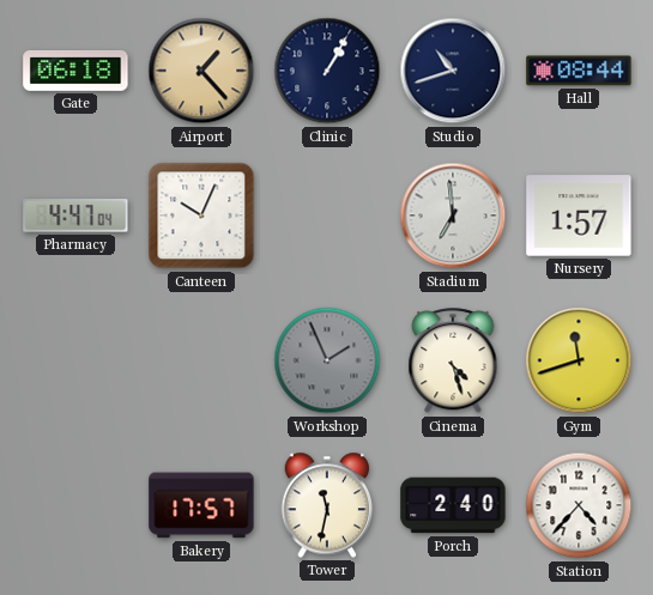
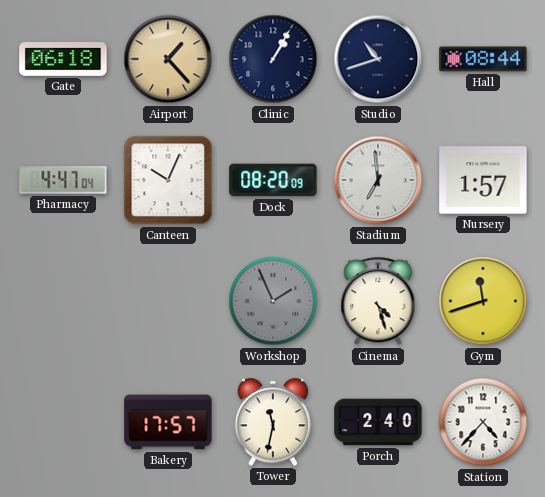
Dock: none -> 08:20 (273, 180)
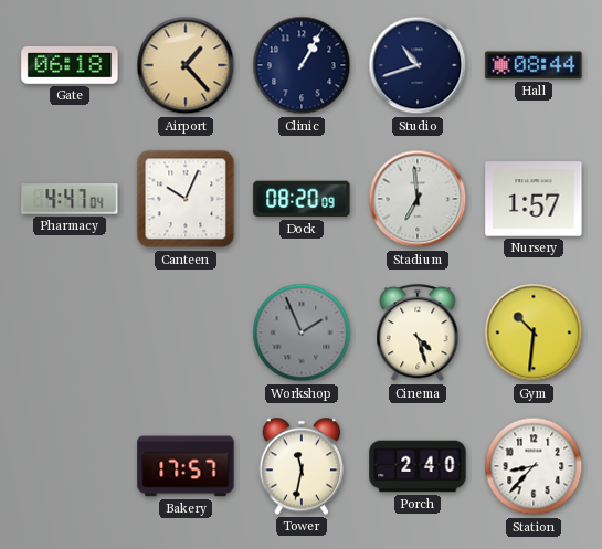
Gym: 11:42 -> 10:31 (534, 332)
Station: 4:37 -> 8:37 (534, 466)
